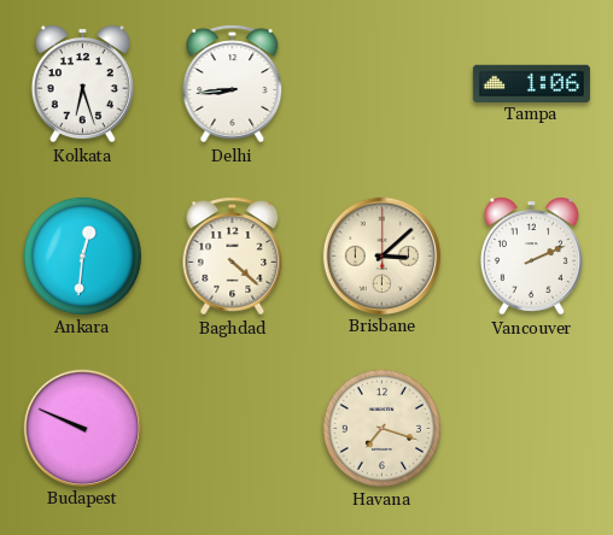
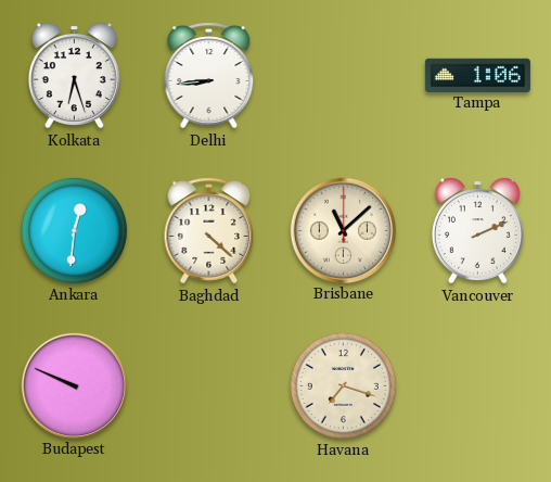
Brisbane: 3:08 -> 11:08 (343, 230)
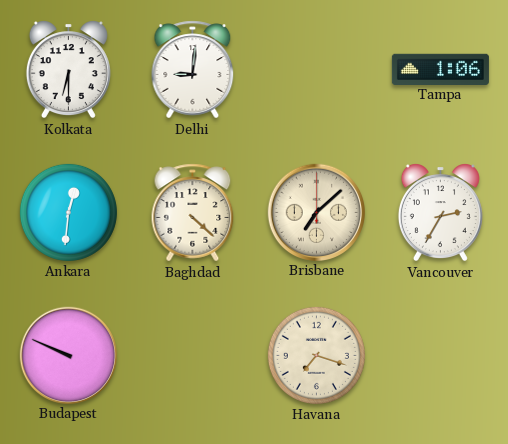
Kolkata: 6:27 -> 6:30 (68, 70)
Delhi: 8:44 -> 9:01 (193, 70)
Brisbane: 11:08 -> 7:08 (316, 212)
Vancouver: 2:11 -> 2:35 (440, 213)
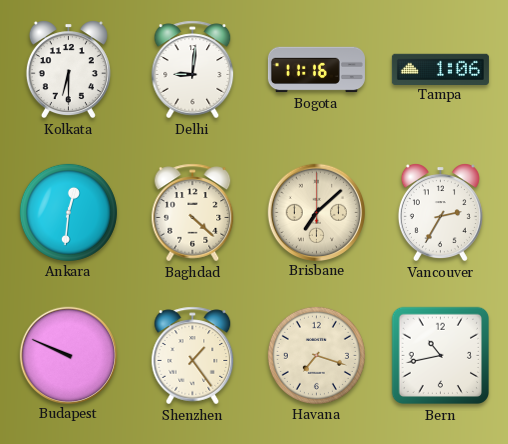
Bogota: none -> 11:16 (316, 70)
Shenzhen: none -> 1:24 (193, 356)
Bern: none -> 10:43 (441, 356)
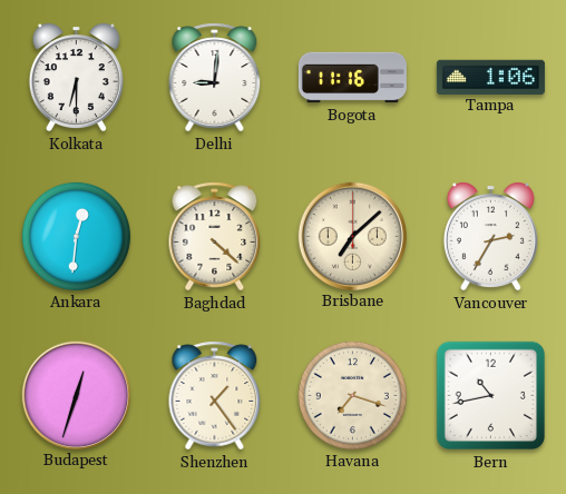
Budapest: 9:49 -> 12:33 (76, 395)
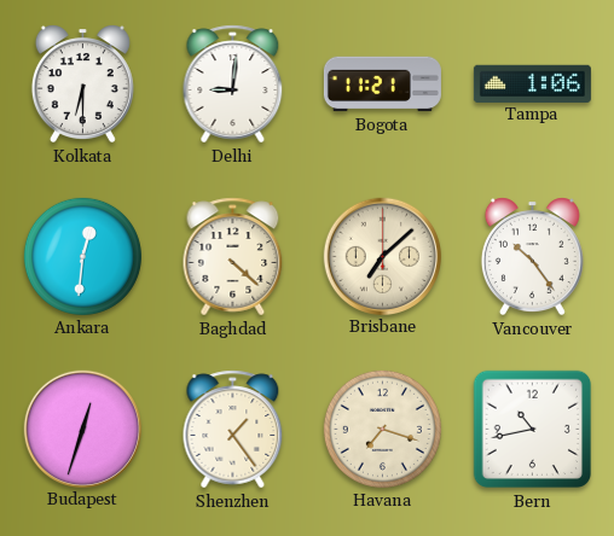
Bogota: 11:16 -> 11:21 (382, 85)
Vancouver: 2:35 -> 10:24 (532, 257)
